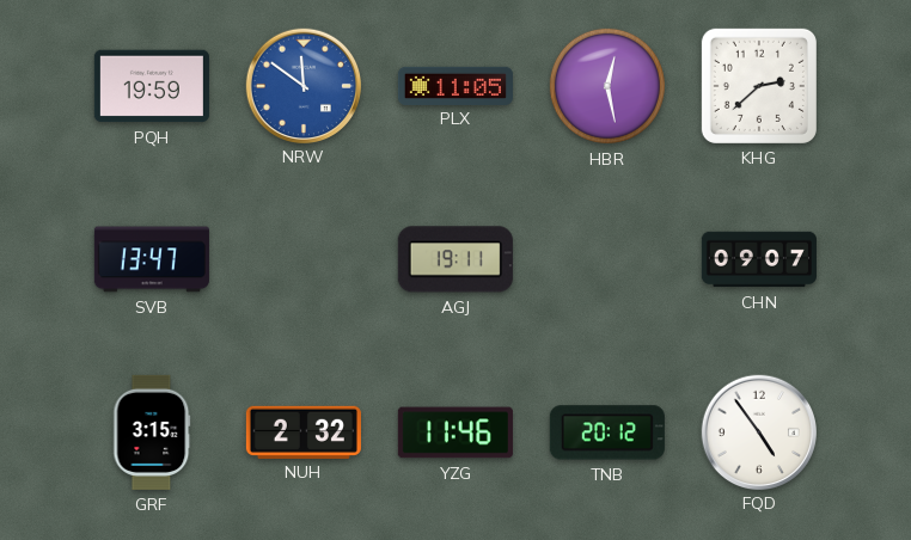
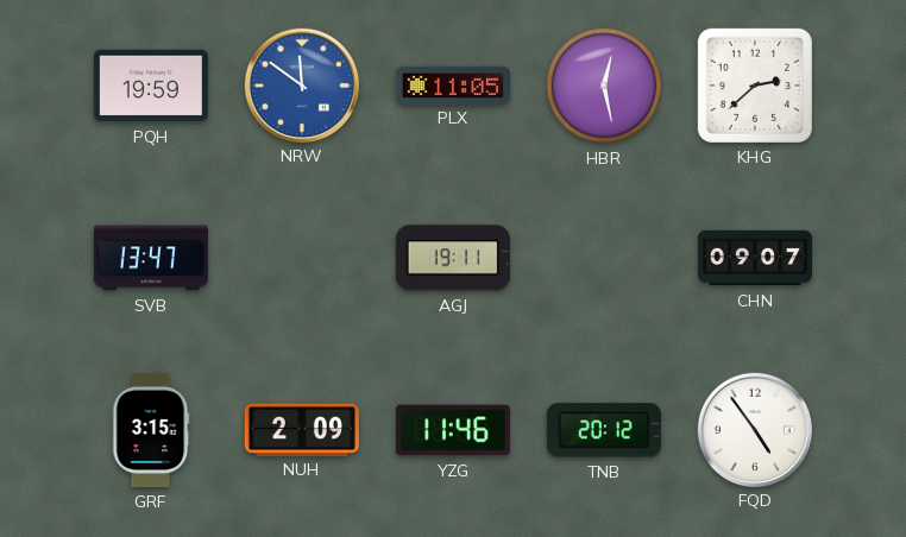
NUH: 2:32 -> 2:09 (302, 429)
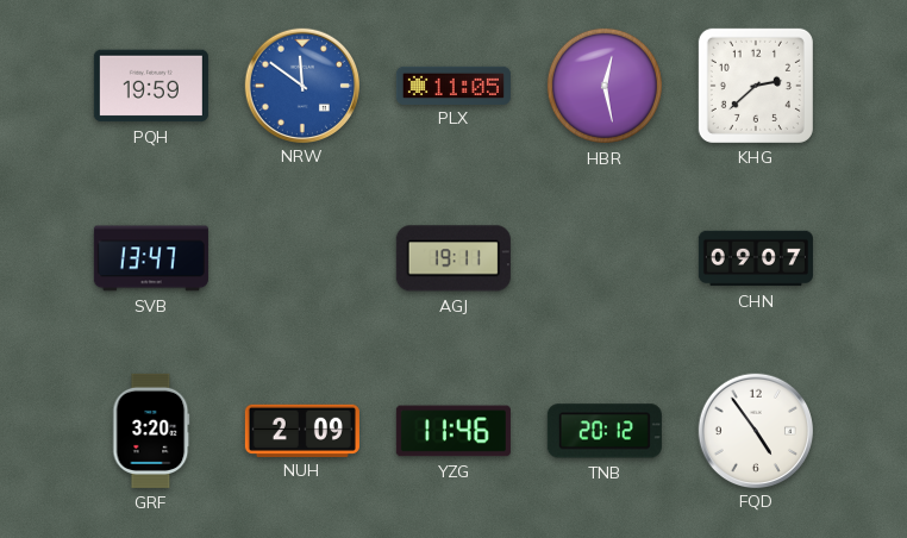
GRF: 3:15 -> 3:20 (151, 431)
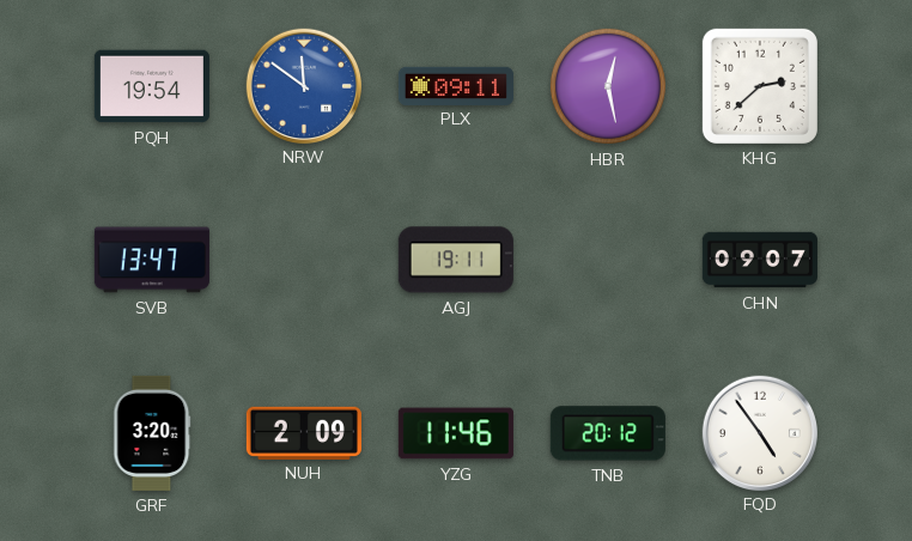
PQH: 19:59 -> 19:54 (152, 86)
PLX: 11:05 -> 09:11 (456, 85)
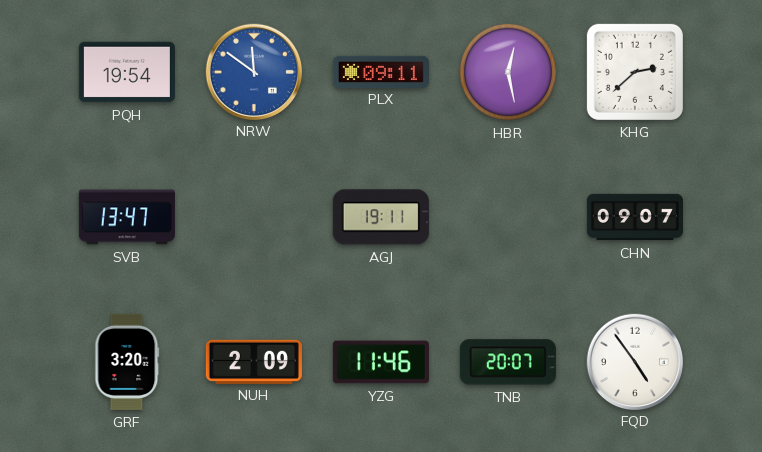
TNB: 20:12 -> 20:07 (508, 362)
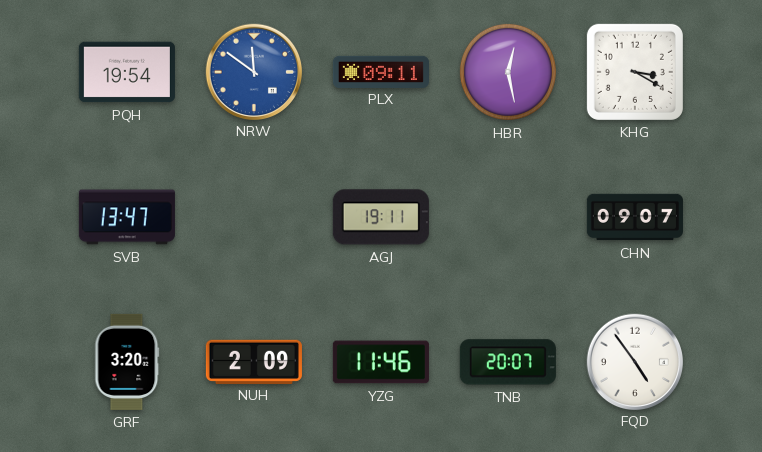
KHG: 2:38 -> 3:20 (635, 72)
